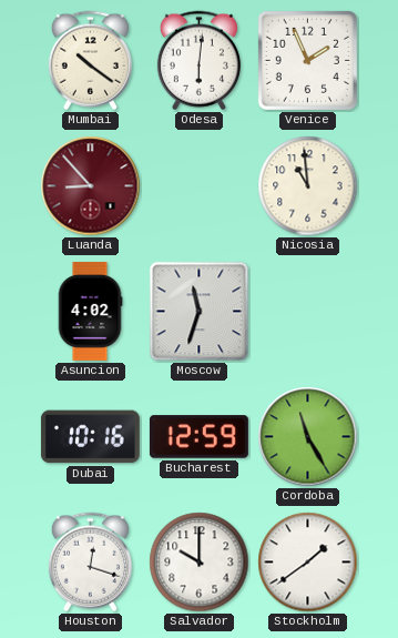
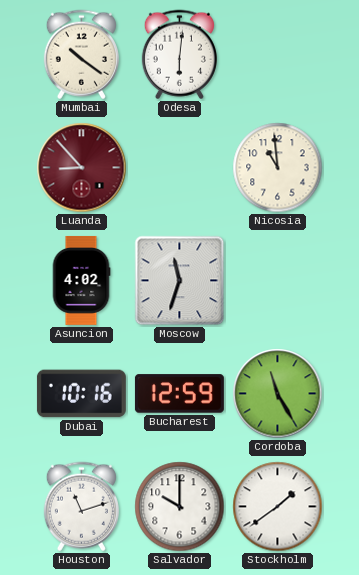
Venice: 1:56 -> none (307, 60)
Houston: 12:18 -> 11:12 (81, 507)
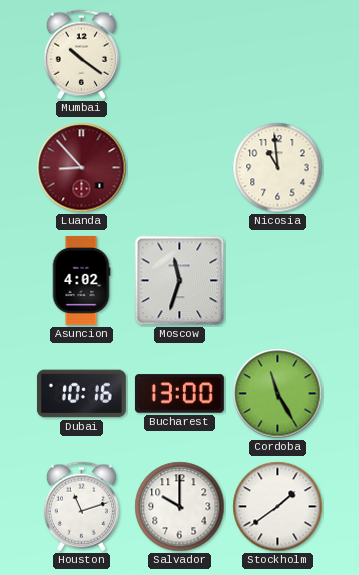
Odesa: 6:01 -> none (179, 55)
Bucharest: 12:59 -> 13:00 (179, 394)
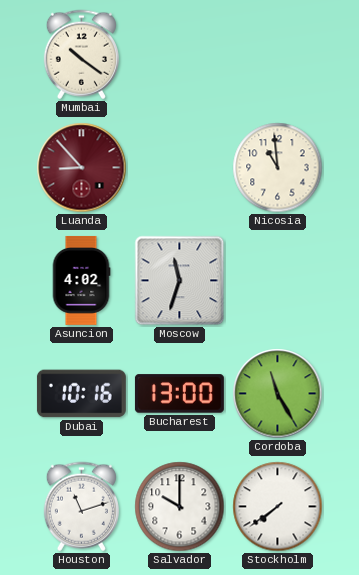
Stockholm: 1:39 -> 7:39 (278, 507)
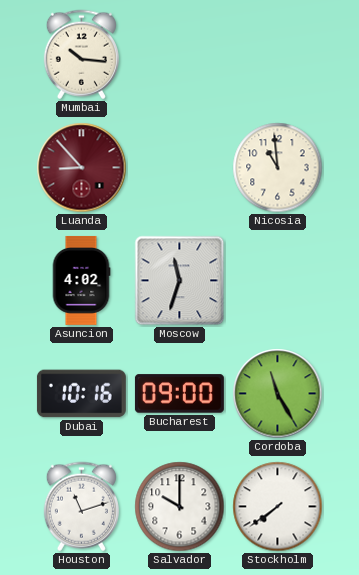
Mumbai: 10:21 -> 10:16 (81, 55)
Bucharest: 13:00 -> 09:00 (179, 394)
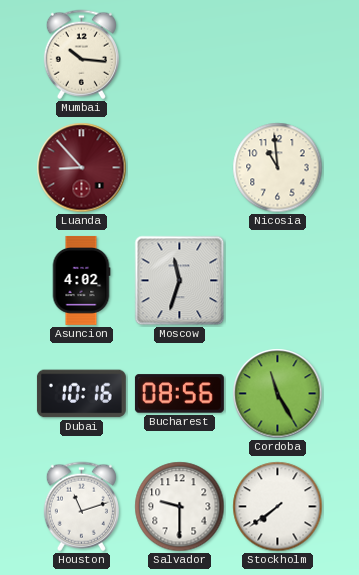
Bucharest: 09:00 -> 08:56 (179, 394)
Salvador: 10:00 -> 9:30 (180, 507)
